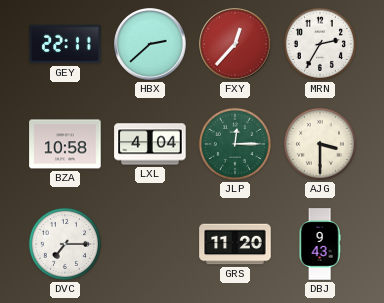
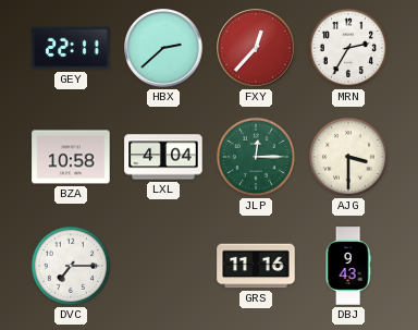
GRS: 11:20 -> 11:16 (256, 266)
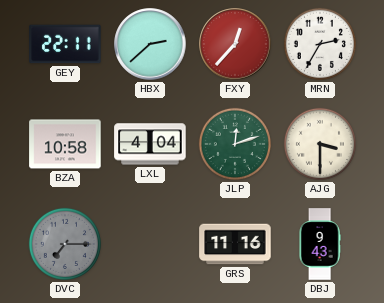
JLP: 12:15 -> 12:12 (235, 144)
DVC dial: white -> grey (65, 244)
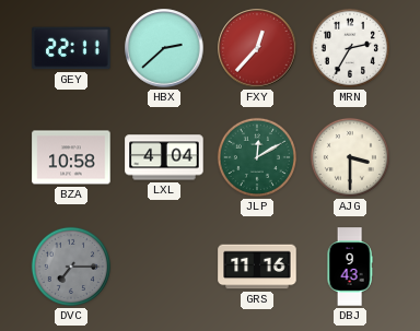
JLP: 12:12 -> 12:10 (257, 157)
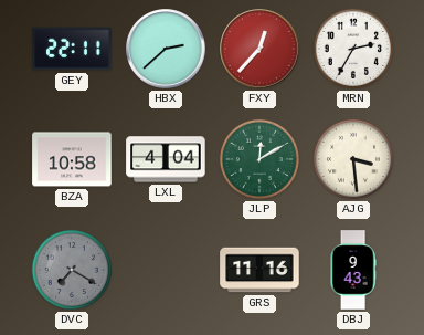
AJG: 3:30 -> 3:29 (353, 159)
DVC: 7:15 -> 7:20 (72, 270)
